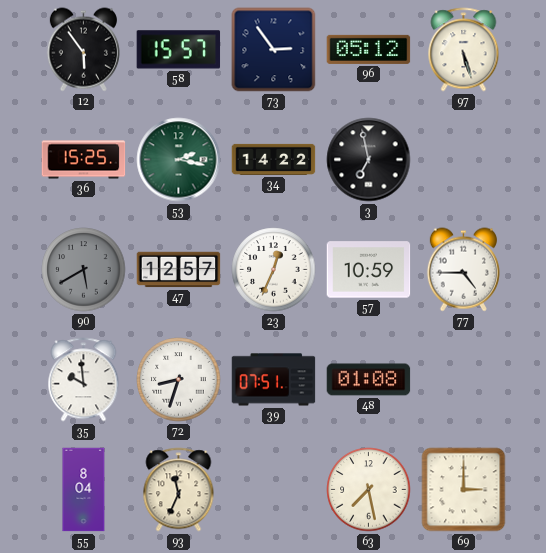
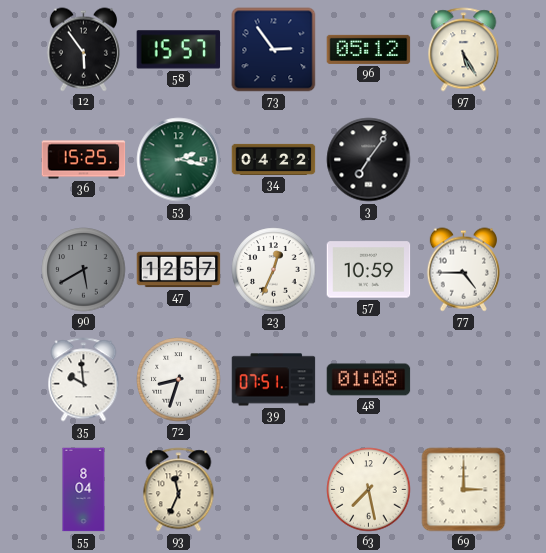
97: 5:27 -> 5:25 (464, 50)
34: 14:22 -> 04:22 (274, 159)
3: 6:58 -> 7:06 (369, 160)
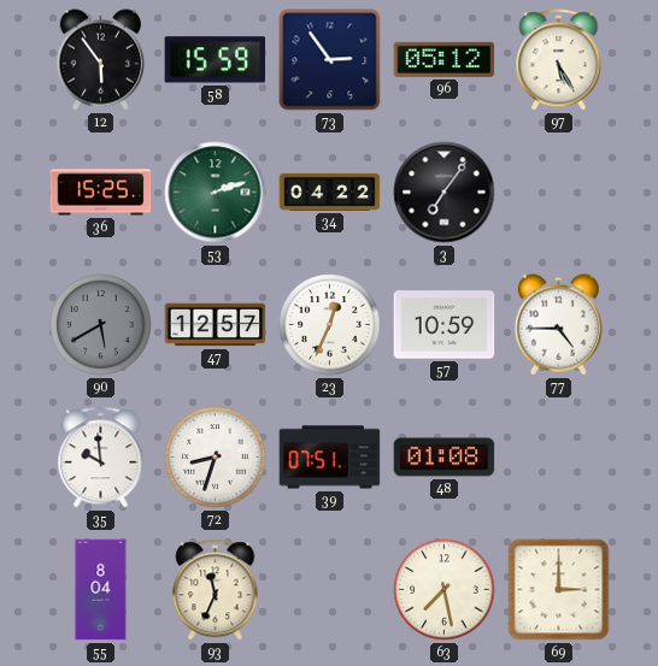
58: 15:57 -> 15:59 (216, 60)
53: 2:17 -> 2:12 (216, 193)
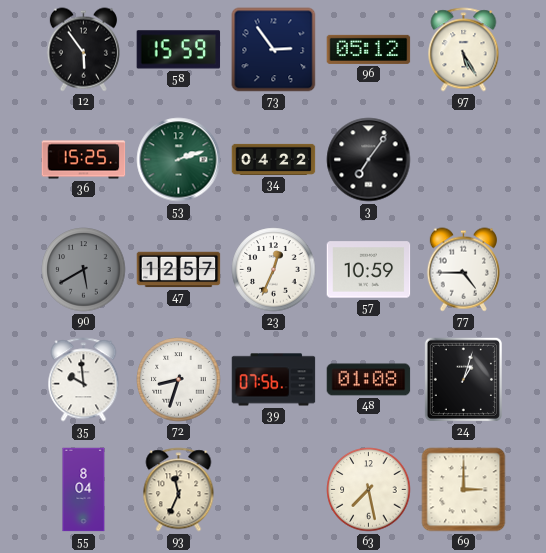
39: 07:51 -> 07:56 (274, 380)
24: none -> 1:03 (463, 379)
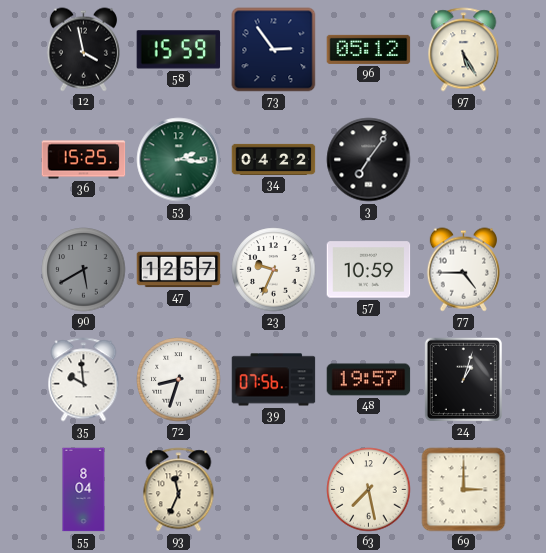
12: 5:54 -> 3:58 (83, 50)
53: 2:12 -> 2:16 (179, 160)
23: 12:34 -> 9:34 (274, 270)
48: 01:08 -> 19:57 (369, 380)
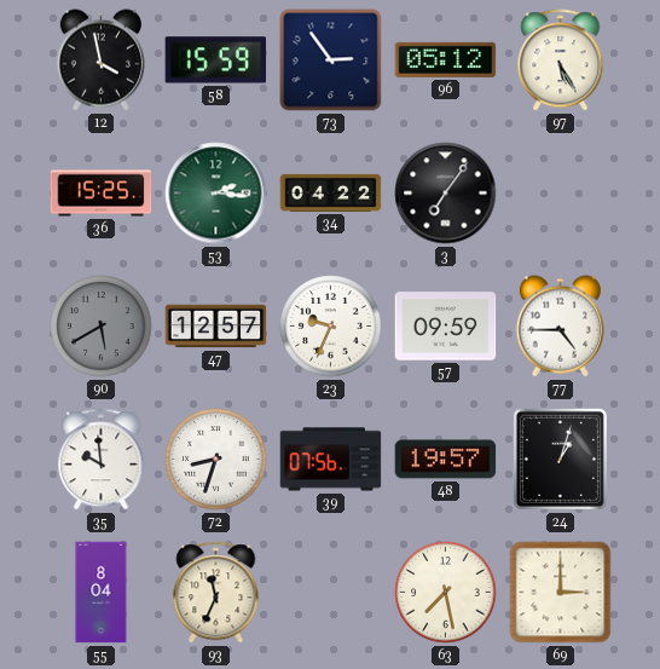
57: 10:59 -> 09:59 (446, 327)
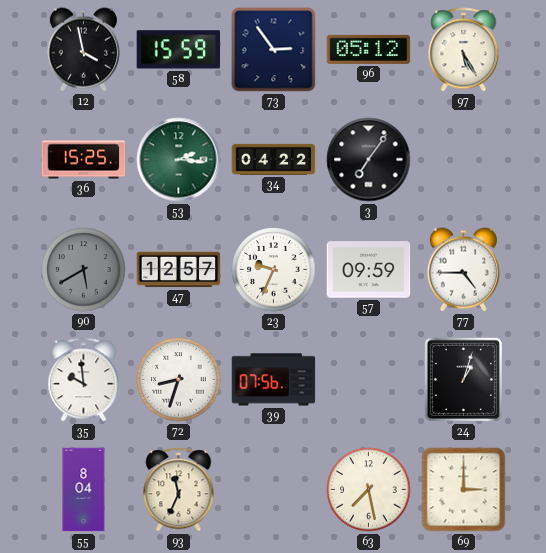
48: 19:57 -> none (446, 460)
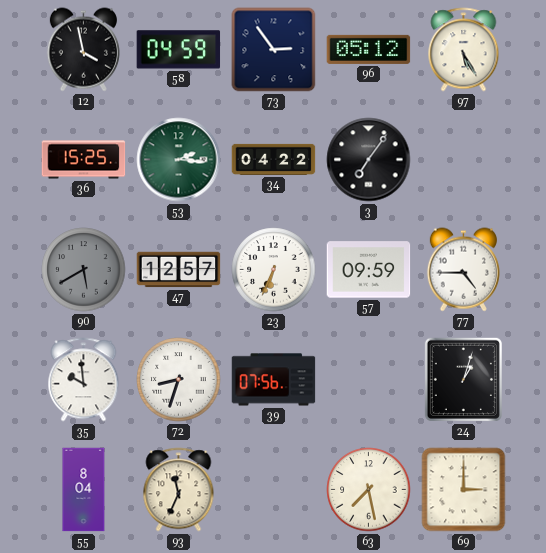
58: 15:59 -> 04:59 (179, 50)
23: 9:34 -> 6:34 (274, 270)
